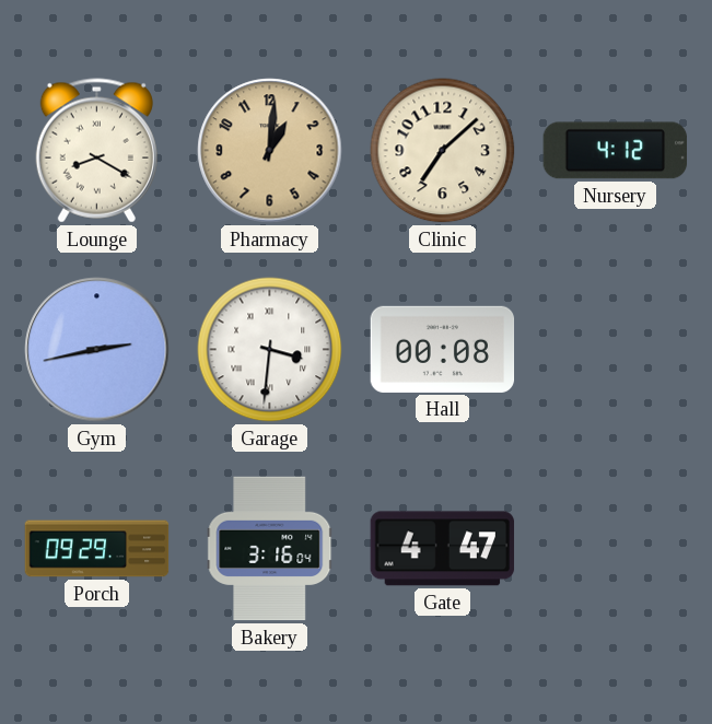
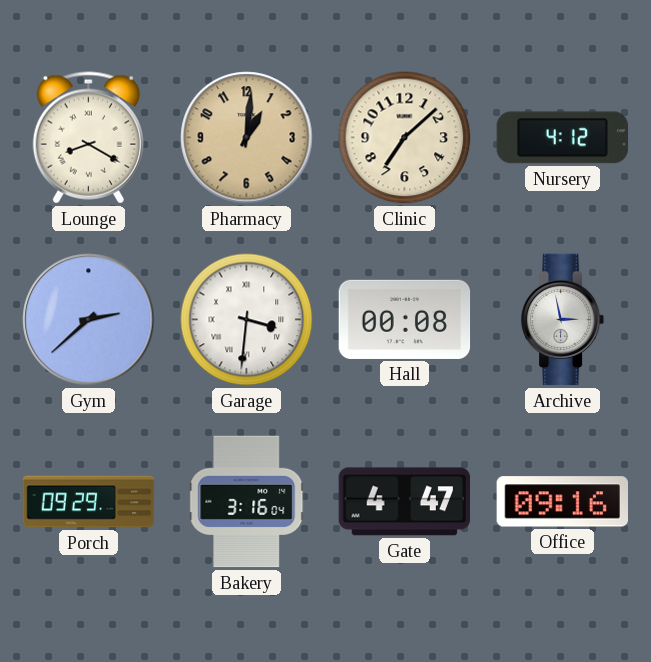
Gym: 2:43 -> 2:38 (89, 320)
Archive: none -> 2:58 (563, 320)
Office: none -> 09:16 (562, 502)
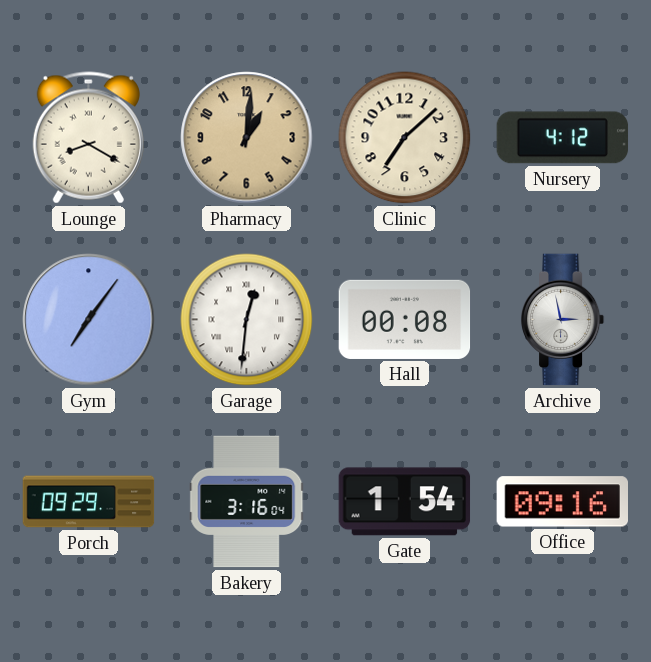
Gym: 2:38 -> 7:06 (89, 320)
Garage: 3:31 -> 12:31 (247, 320)
Gate: 4:47 -> 1:54 (405, 502)
